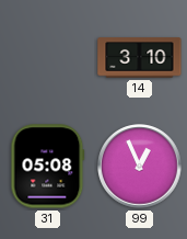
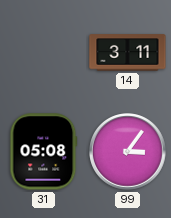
14: 3:10 -> 3:11 (128, 53)
99: 12:56 -> 3:06 (128, 152)
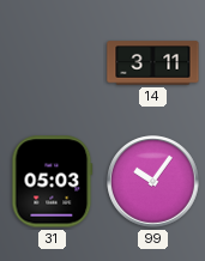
31: 05:08 -> 05:03 (53, 182)
99: 3:06 -> 10:06 (153, 182)
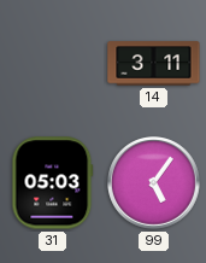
99: 10:06 -> 5:06 (154, 183)
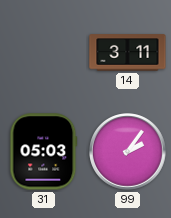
99: 5:06 -> 2:06 (128, 152)
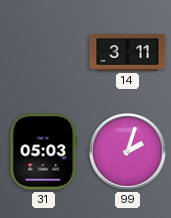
99: 2:06 -> 2:03 (128, 152)
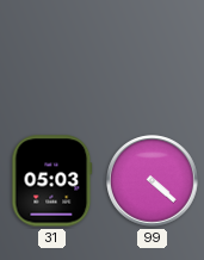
14: 3:11 -> none (128, 53)
99: 2:03 -> 4:22 (153, 181)
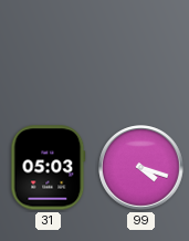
99: 4:22 -> 4:18 (141, 168)
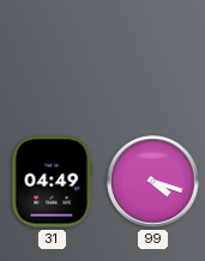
31: 05:03 -> 04:49 (53, 182)
